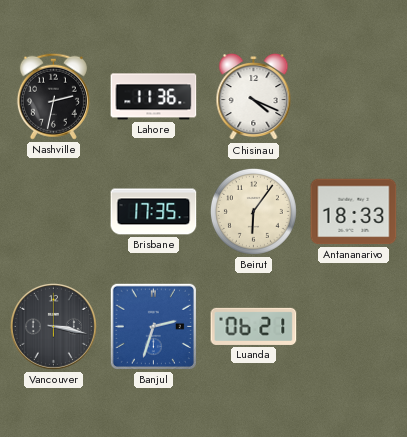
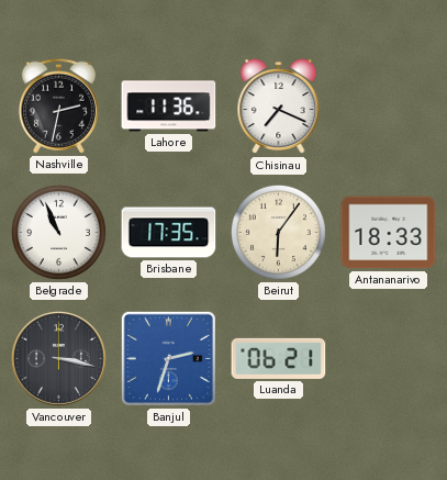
Chisinau: 4:19 -> 7:19 (279, 107)
Belgrade: none -> 10:56 (58, 232)
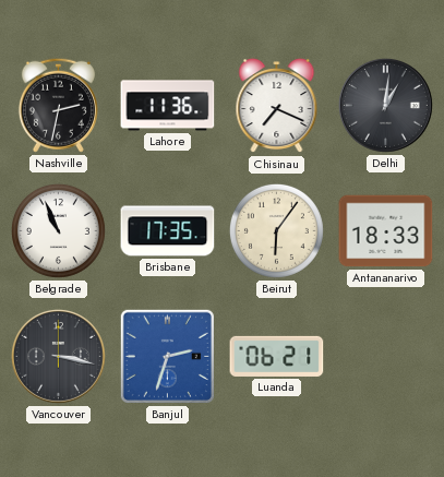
Delhi: none -> 1:01 (385, 105)
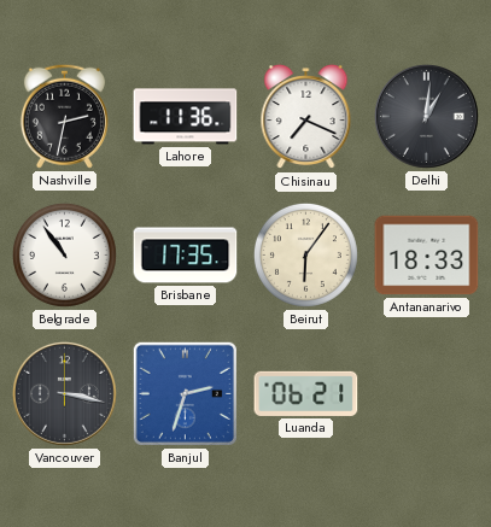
Belgrade: 10:56 -> 10:54 (64, 254)
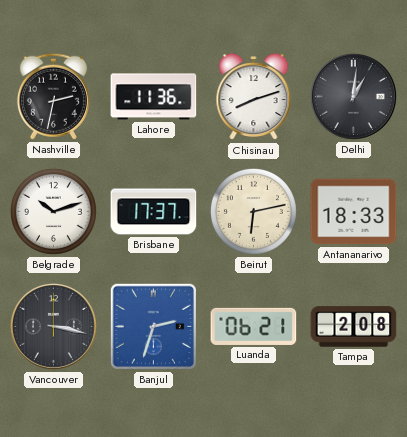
Chisinau: 7:19 -> 8:12 (254, 97)
Belgrade: 10:54 -> 10:12 (53, 211)
Brisbane: 17:35 -> 17:37 (154, 212)
Beirut: 6:06 -> 6:13 (253, 211)
Tampa: none -> 2:08 (354, 327)
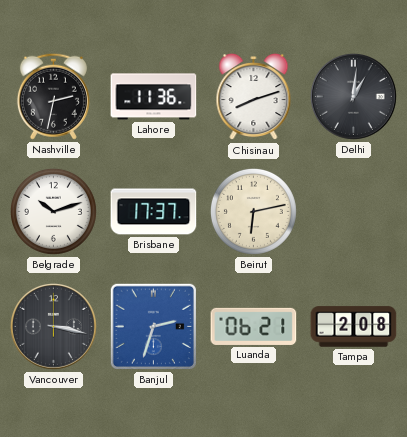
Antananarivo: 18:33 -> none (354, 212)
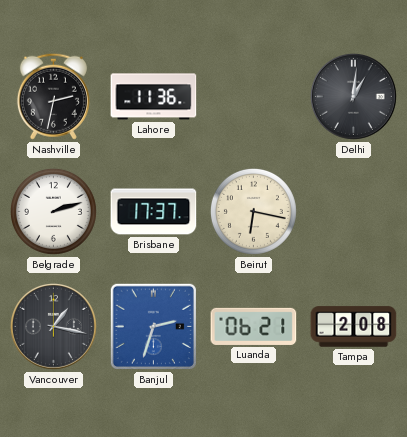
Chisinau: 8:12 -> none (254, 97)
Belgrade: 10:12 -> 2:12 (53, 211)
Beirut: 6:13 -> 6:17 (253, 211)
Vancouver: 3:17 -> 1:17 (53, 326)
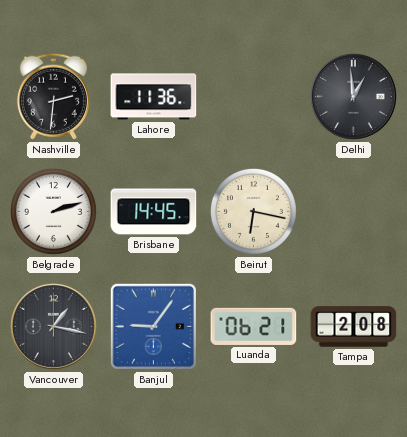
Nashville: 2:32 -> 2:31 (53, 96)
Delhi: 1:01 -> 12:59 (353, 96)
Brisbane: 17:37 -> 14:45 (154, 212)
Banjul: 2:33 -> 9:06 (153, 326)
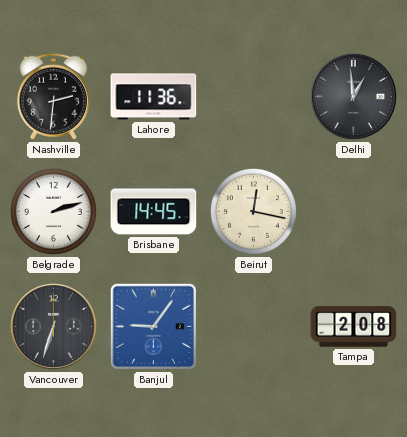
Beirut: 6:17 -> 12:17 (253, 211)
Vancouver: 1:17 -> 6:33 (53, 326)
Luanda: 06:21 -> none (254, 326)
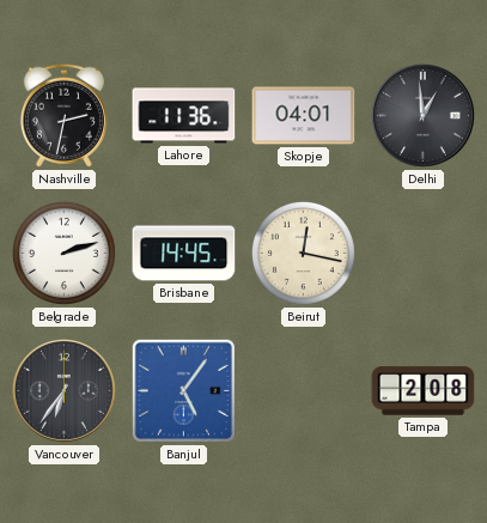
Nashville: 2:31 -> 2:32 (63, 115)
Skopje: none -> 04:01 (304, 116)
Vancouver: 6:33 -> 6:36 (63, 390)
Banjul: 9:06 -> 5:06 (183, 390)
